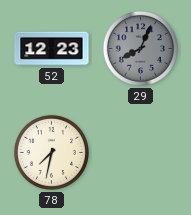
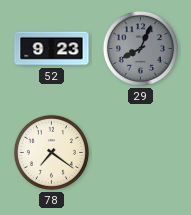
52: 12:23 -> 9:23 (52, 49)
78: 7:32 -> 7:21 (51, 152)
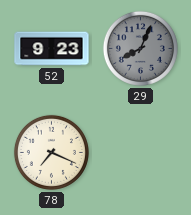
78: 7:21 -> 7:19 (51, 152)
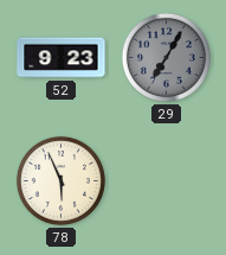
29: 8:04 -> 7:05 (166, 57)
78: 7:19 -> 5:56 (60, 180)
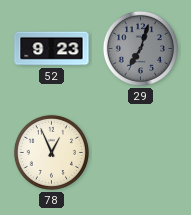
29: 7:05 -> 7:03 (140, 48)
78: 5:56 -> 12:56 (51, 152)
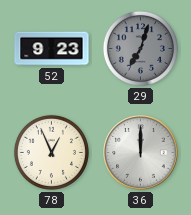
36: none -> 12:00 (141, 153)
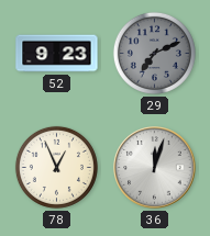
29: 7:03 -> 7:11 (154, 53)
36: 12:00 -> 12:03 (155, 168)
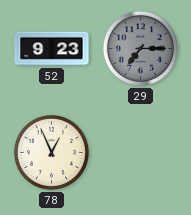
29: 7:11 -> 7:15 (140, 48)
36: 12:03 -> none (155, 168)
